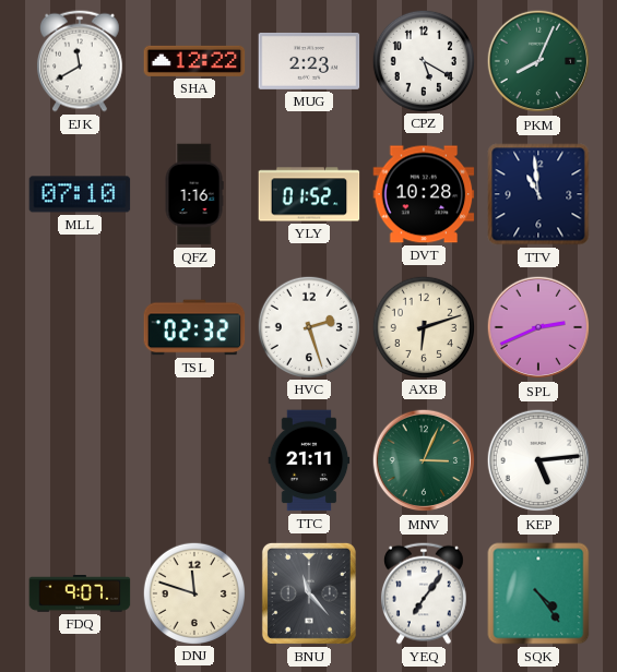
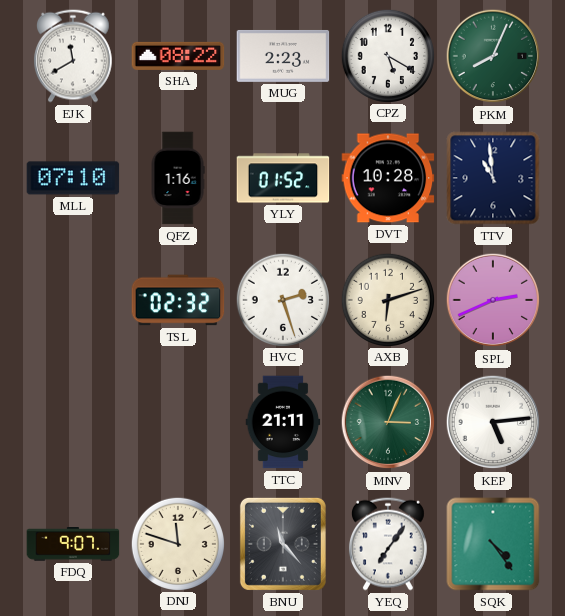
SHA: 12:22 -> 08:22 (178, 56)
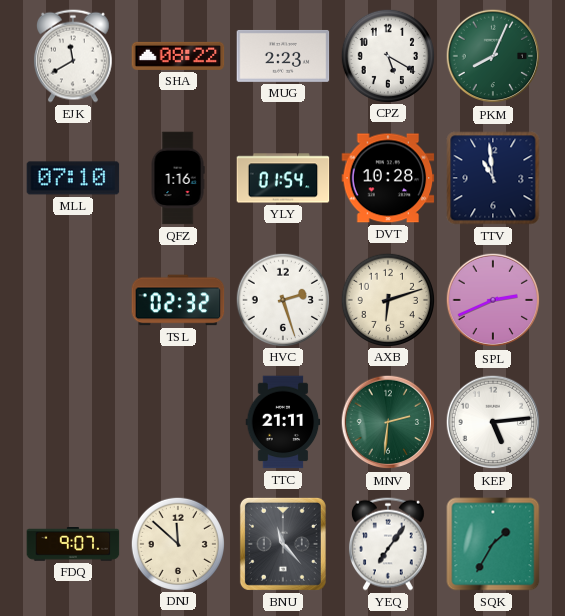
YLY: 01:52 -> 01:54 (283, 178)
MNV: 3:04 -> 2:31 (388, 422)
DNJ: 11:48 -> 11:52 (177, 543)
SQK: 4:24 -> 1:35 (493, 544)
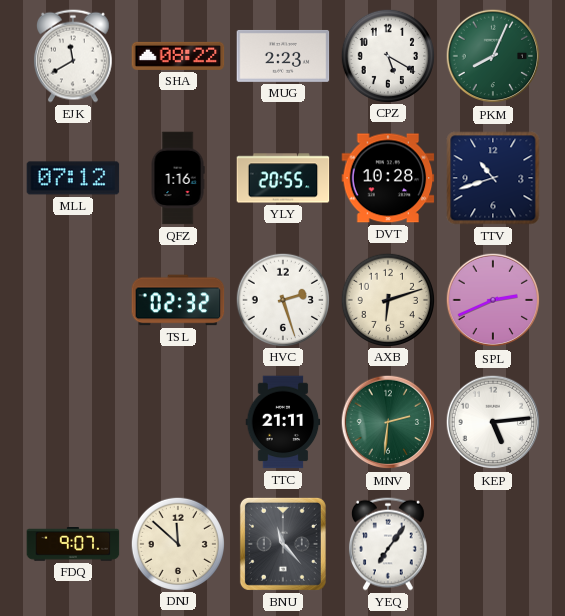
MLL: 07:10 -> 07:12 (73, 178)
YLY: 01:54 -> 20:55 (283, 178)
TTV: 10:59 -> 10:42 (493, 178)
SQK: 1:35 -> none (493, 544)
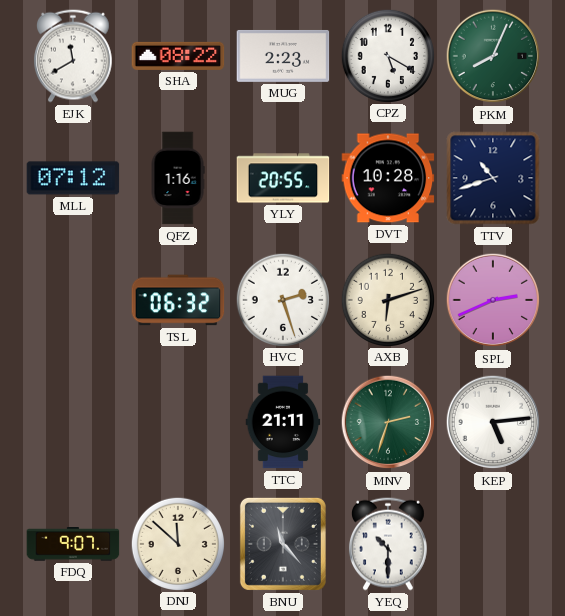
TSL: 02:32 -> 06:32 (178, 300)
MNV: 2:31 -> 2:33 (388, 422)
YEQ: 7:06 -> 10:30 (388, 544)
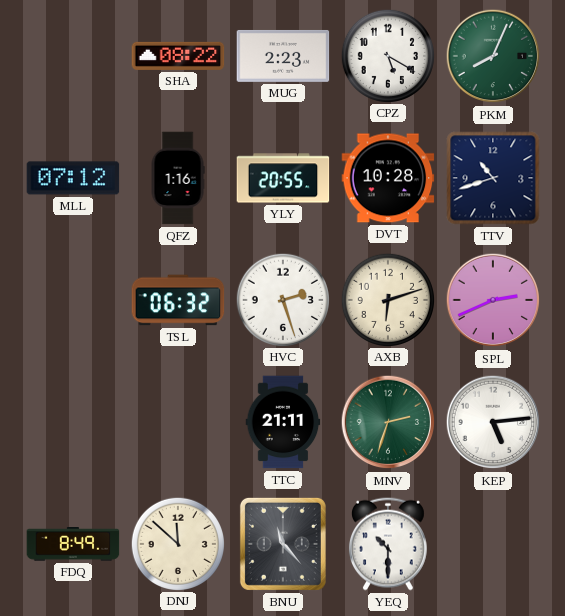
EJK: 11:40 -> none (73, 56)
FDQ: 9:07 -> 8:49 (73, 545)
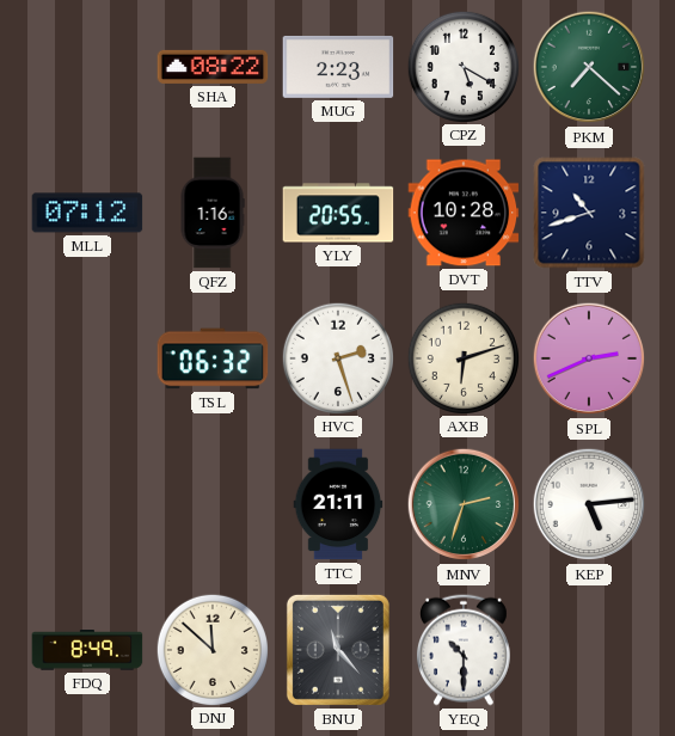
PKM: 8:04 -> 7:22 (589, 67)
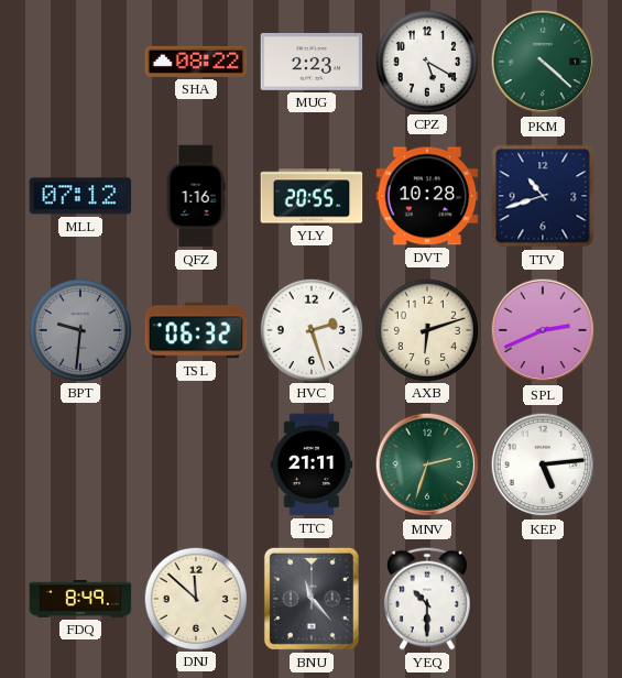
PKM: 7:22 -> 4:22 (543, 62)
BPT: none -> 9:31 (79, 329)
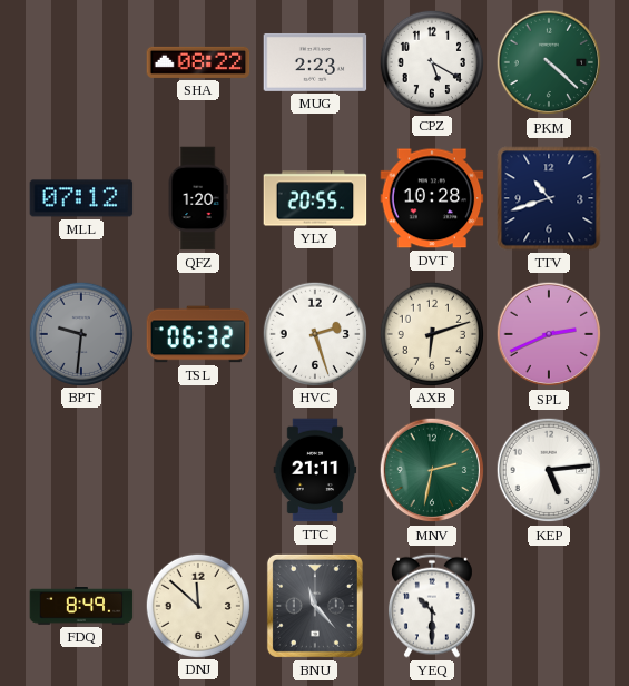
QFZ: 1:16 -> 1:20 (198, 198)
MNV: 2:33 -> 2:32 (432, 470)
